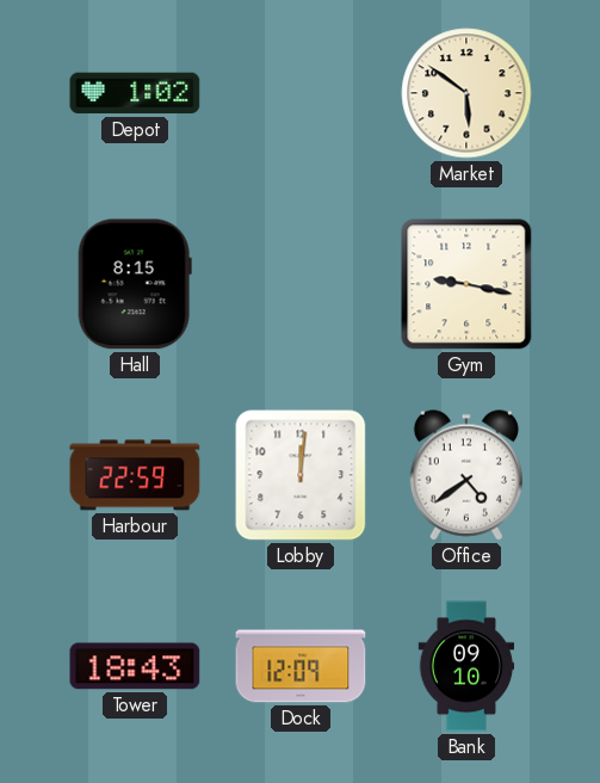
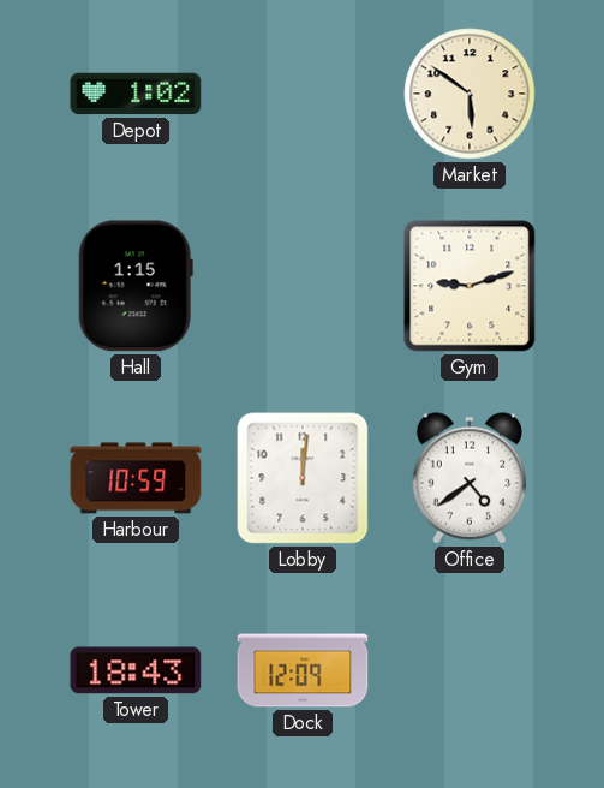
Hall: 8:15 -> 1:15 (136, 286)
Gym: 9:17 -> 9:12 (470, 286)
Harbour: 22:59 -> 10:59 (136, 478)
Bank: 09:10 -> none (466, 666)
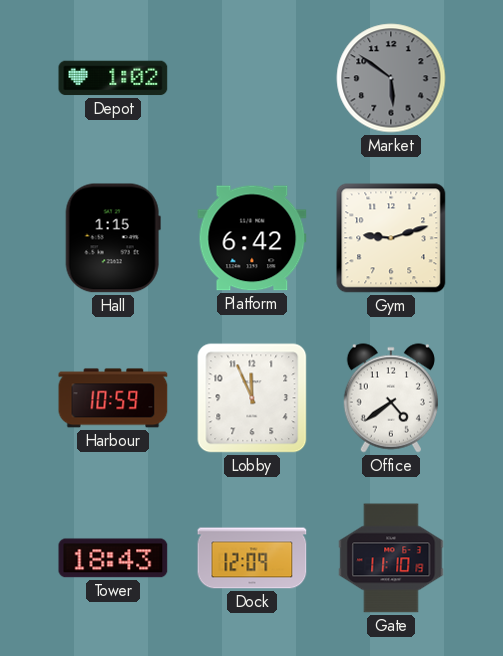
Market dial: cream -> grey (391, 78)
Platform: none -> 6:42 (252, 238)
Lobby: 12:01 -> 11:56 (252, 398)
Gate: none -> 11:10 (391, 558)
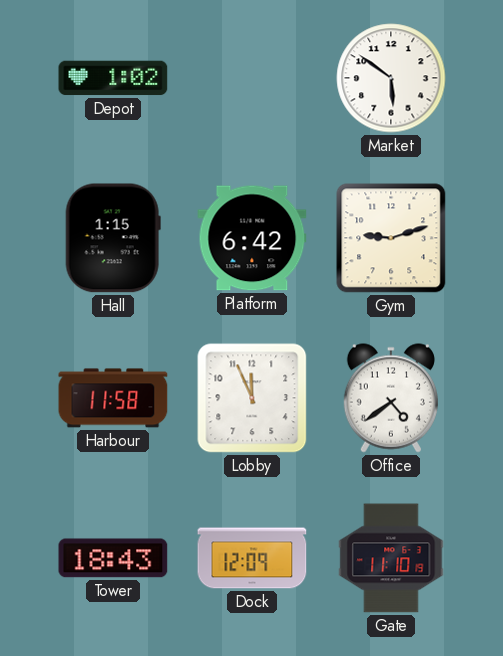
Market dial: grey -> white (391, 78)
Harbour: 10:59 -> 11:58 (113, 398)
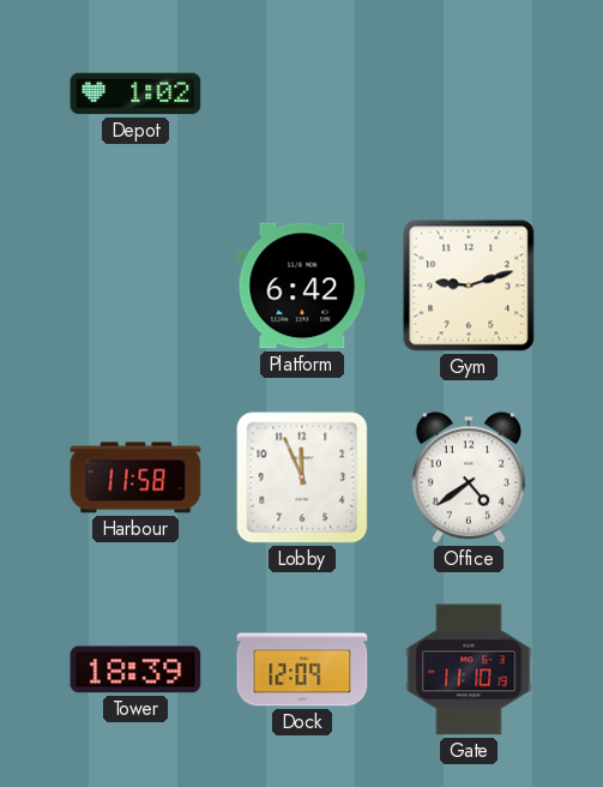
Market: 5:51 -> none (391, 78)
Hall: 1:15 -> none (113, 238)
Tower: 18:43 -> 18:39 (135, 669)
